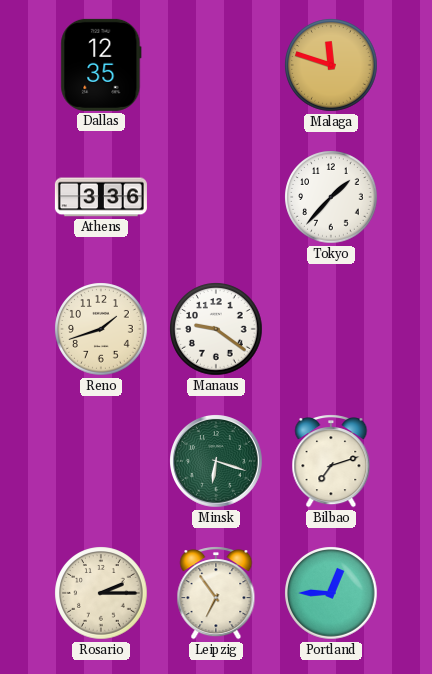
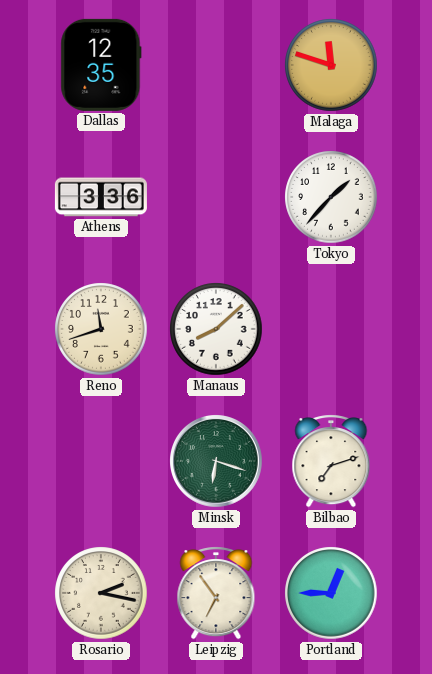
Reno: 1:42 -> 11:42 (101, 329)
Manaus: 9:21 -> 8:08 (216, 329)
Rosario: 2:15 -> 2:17 (101, 593)
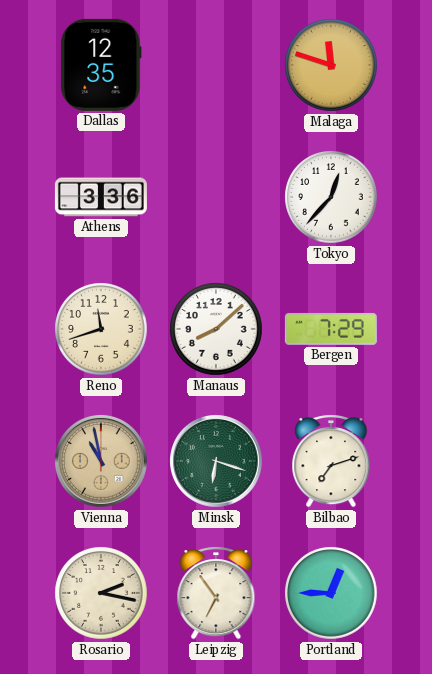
Tokyo: 1:37 -> 12:37 (331, 197)
Bergen: none -> 7:29 (331, 329)
Vienna: none -> 10:58 (102, 462)
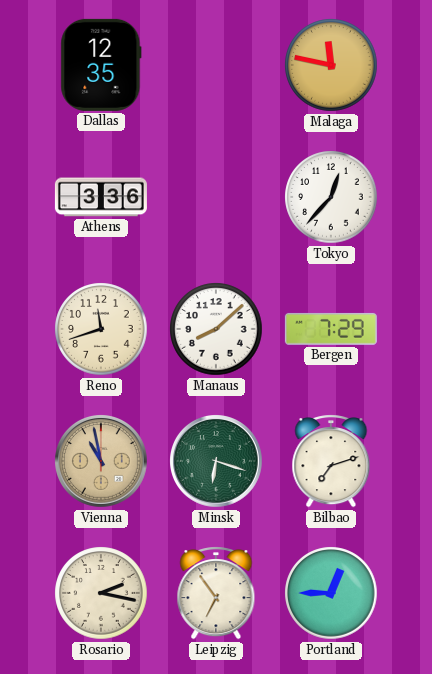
Malaga: 11:48 -> 11:47 (331, 65)
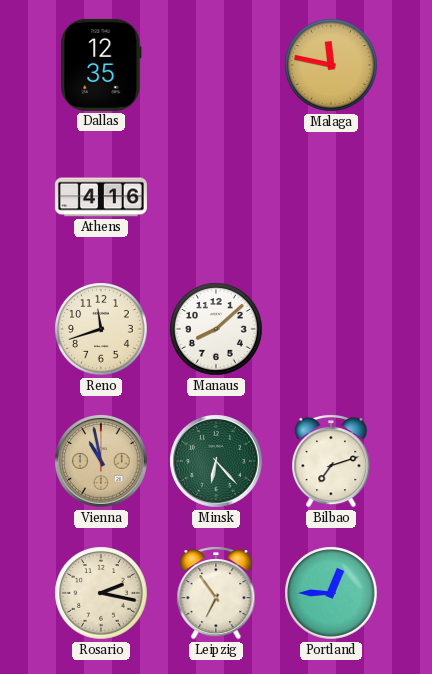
Athens: 3:36 -> 4:16 (101, 197)
Tokyo: 12:37 -> none (331, 197)
Bergen: 7:29 -> none (331, 329)
Minsk: 6:18 -> 6:23 (217, 462)
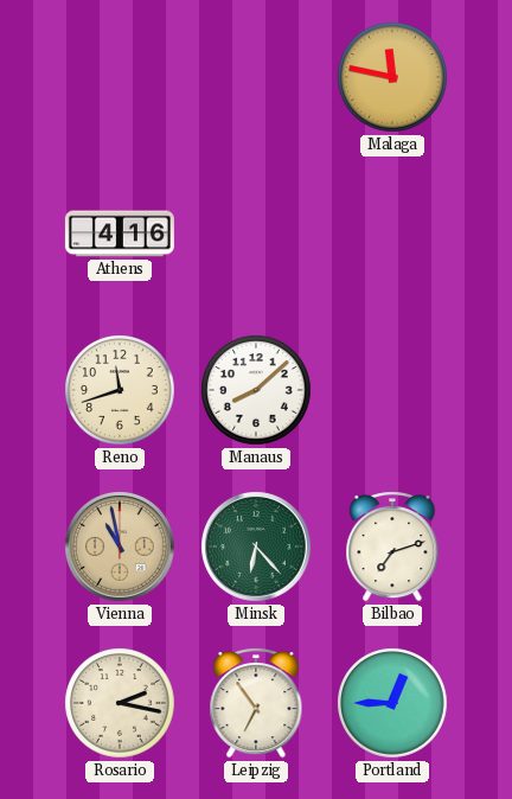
Dallas: 12:35 -> none (101, 65)
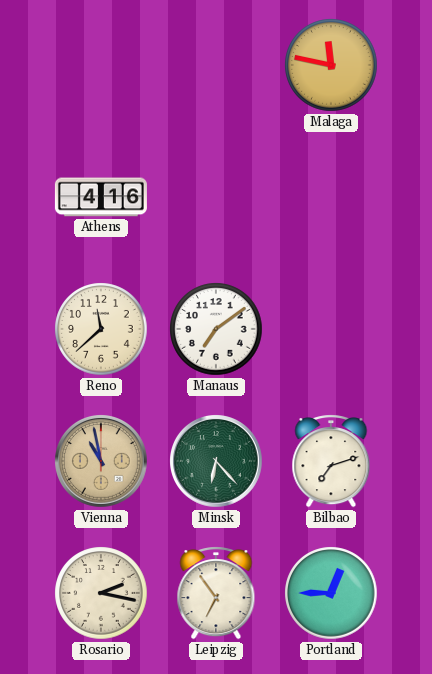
Reno: 11:42 -> 11:38 (101, 329)
Manaus: 8:08 -> 7:09 (216, 329)
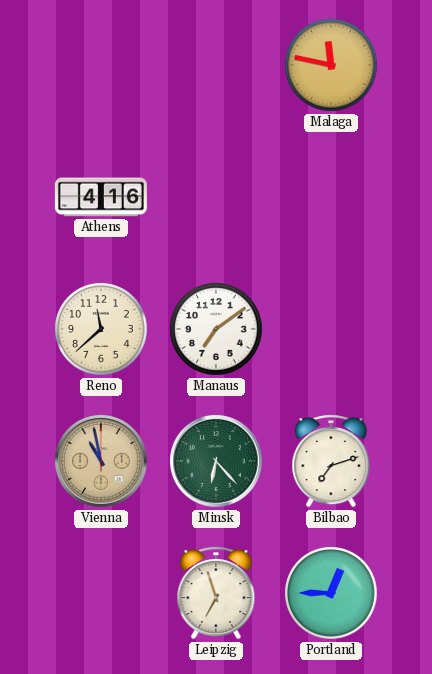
Rosario: 2:17 -> none (101, 593)
Leipzig: 6:54 -> 6:57 (216, 593)
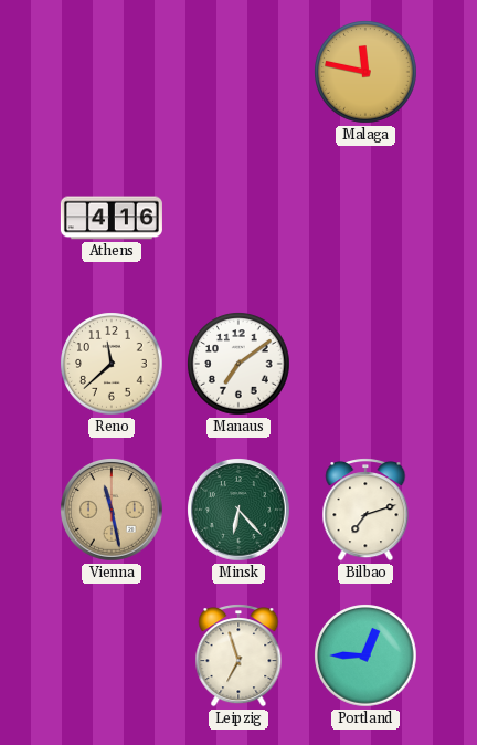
Vienna: 10:58 -> 11:28 (113, 511)
